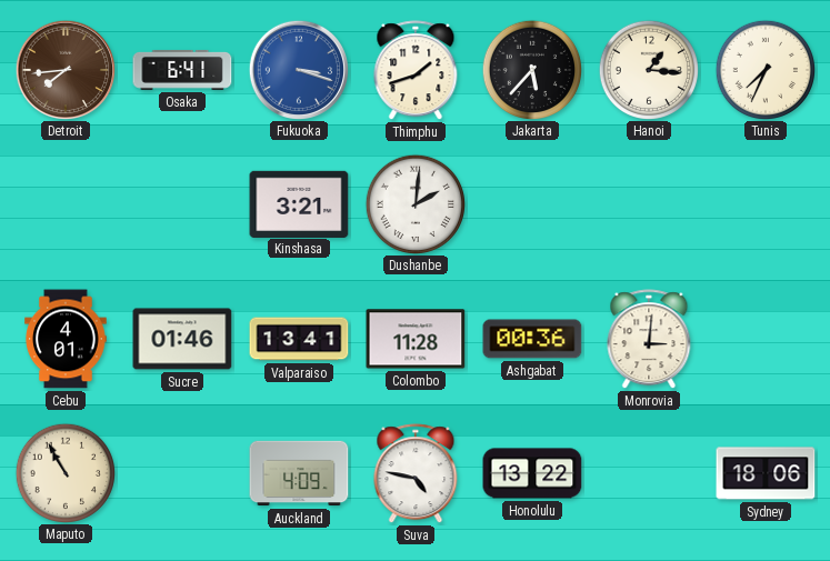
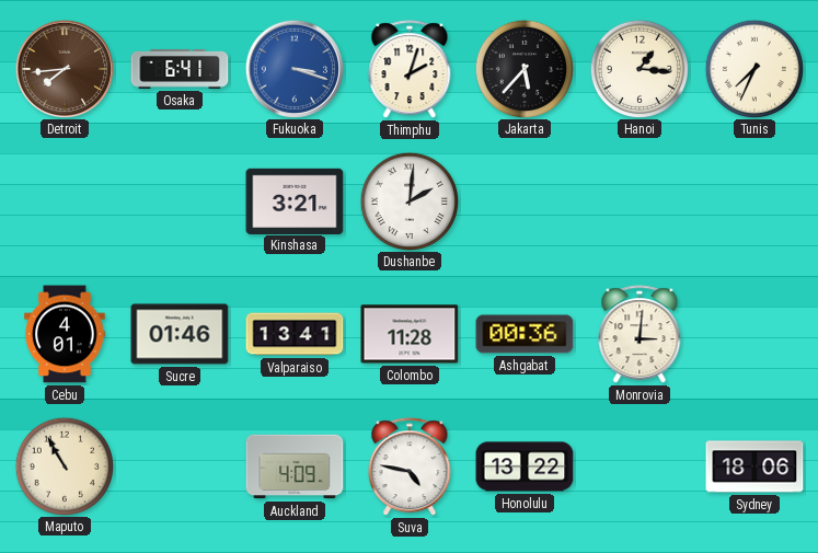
Thimphu: 1:42 -> 2:03 (410, 70)
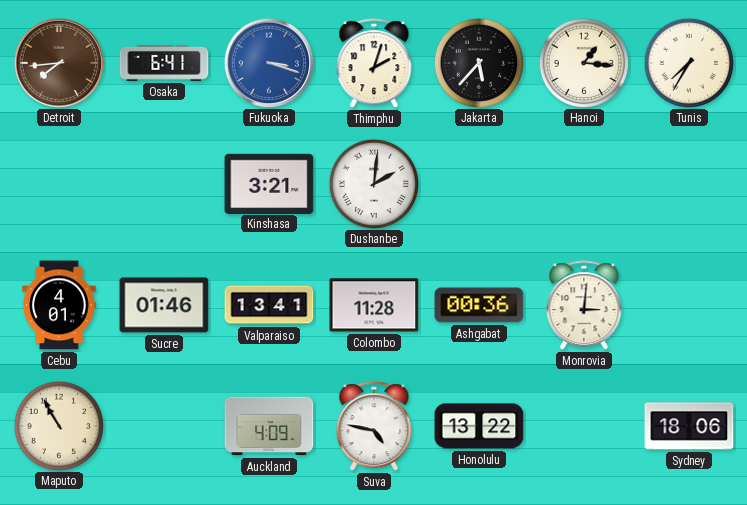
Tunis: 7:34 -> 7:35 (688, 62)
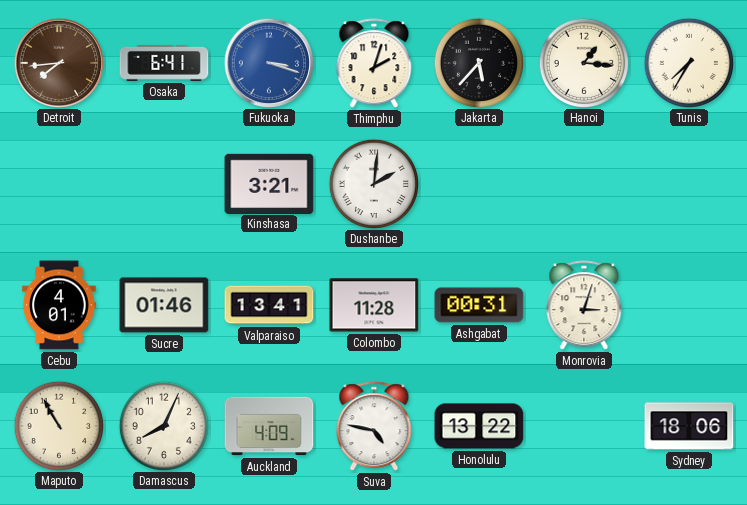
Ashgabat: 00:36 -> 00:31 (479, 305)
Monrovia: 3:01 -> 3:03 (584, 306)
Damascus: none -> 8:04 (163, 425)
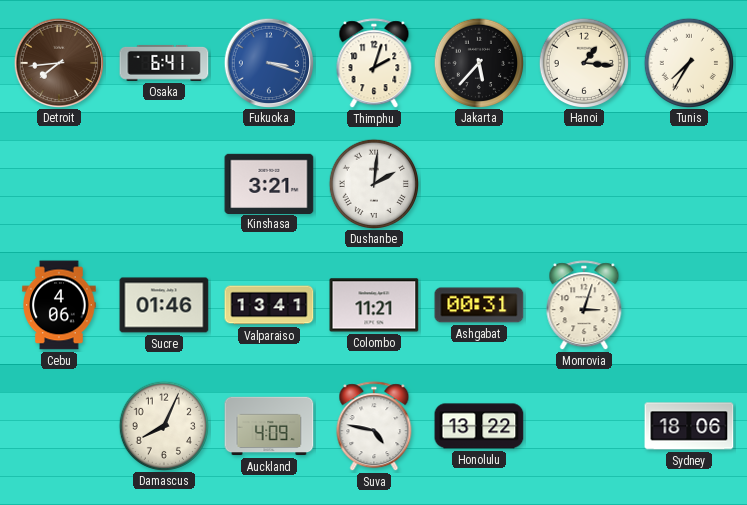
Cebu: 4:01 -> 4:06 (59, 305)
Colombo: 11:28 -> 11:21 (374, 305)
Maputo: 10:55 -> none (58, 425)
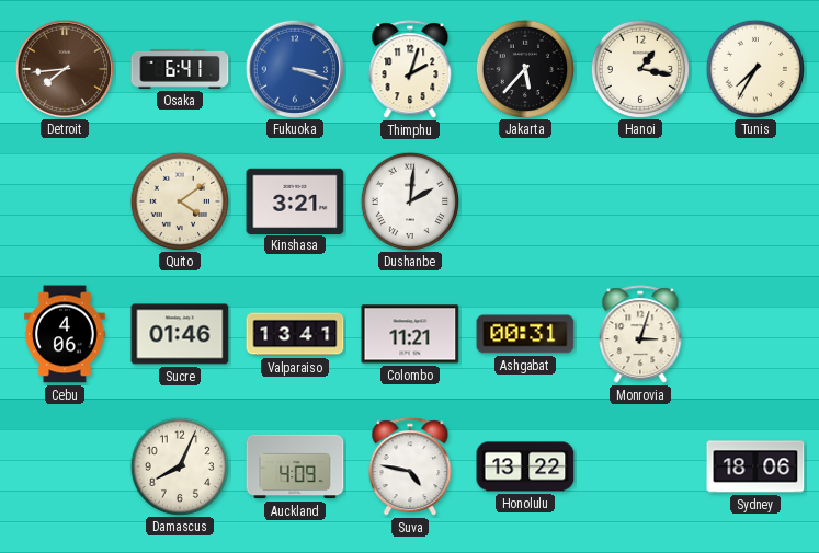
Hanoi: 1:16 -> 1:17 (639, 68)
Quito: none -> 4:09 (179, 200)
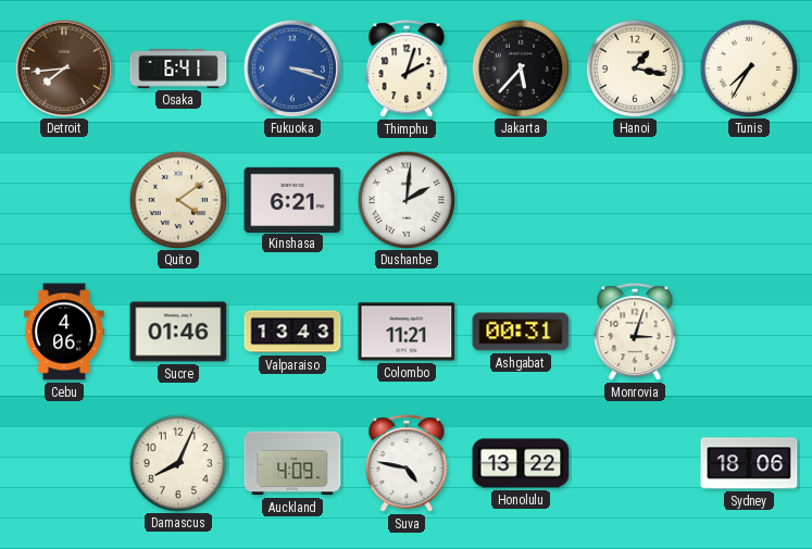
Kinshasa: 3:21 -> 6:21 (292, 199)
Valparaiso: 13:41 -> 13:43 (292, 332)
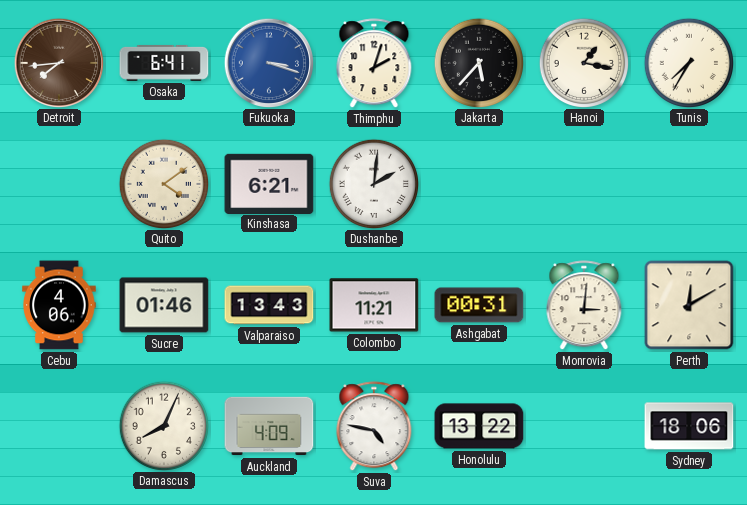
Monrovia: 3:03 -> 3:01 (584, 306)
Perth: none -> 12:10 (689, 305)
